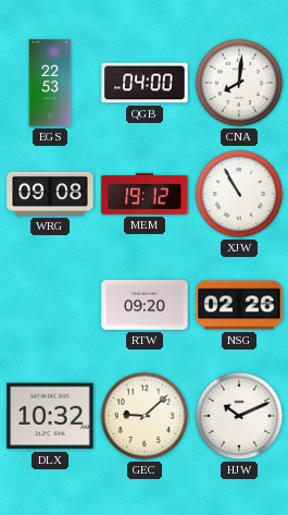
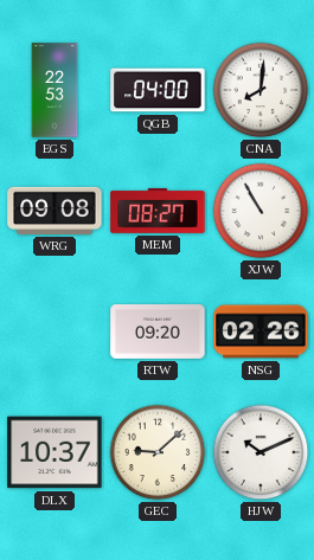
MEM: 19:12 -> 08:27 (158, 211)
DLX: 10:32 -> 10:37 (55, 452)
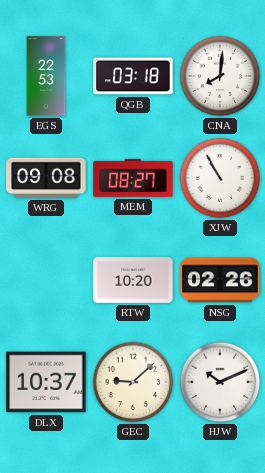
QGB: 04:00 -> 03:18 (133, 76)
RTW: 09:20 -> 10:20 (133, 281)
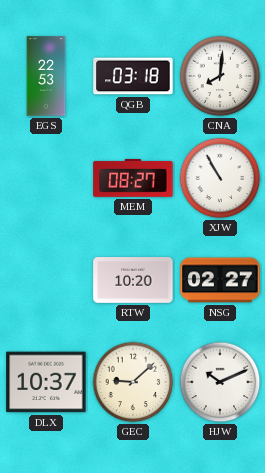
WRG: 09:08 -> none (46, 178)
NSG: 02:26 -> 02:27 (220, 280)
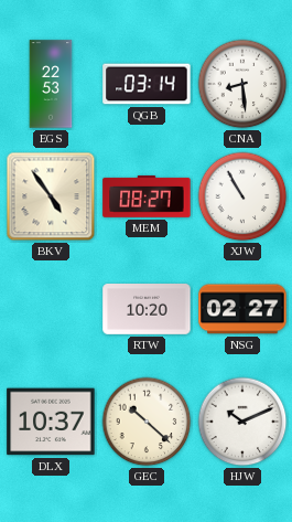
QGB: 03:18 -> 03:14 (147, 84)
CNA: 8:01 -> 8:29 (242, 84)
BKV: none -> 4:54 (51, 196)
GEC: 9:08 -> 10:22 (147, 422)
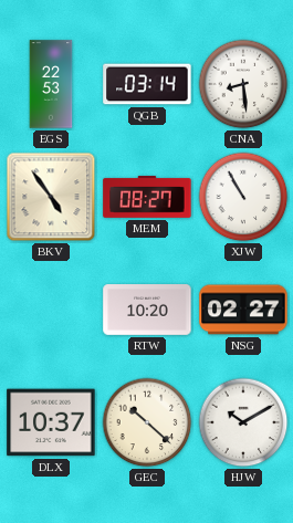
HJW: 10:11 -> 10:10 (243, 422)
